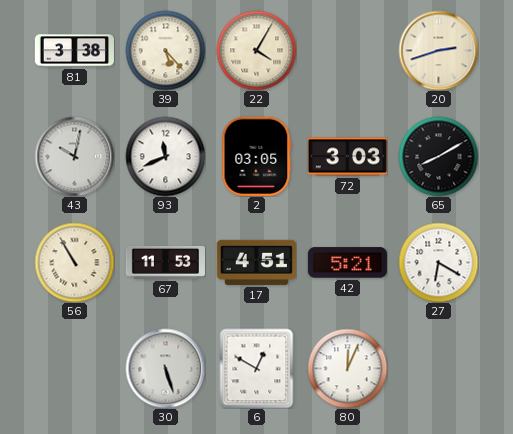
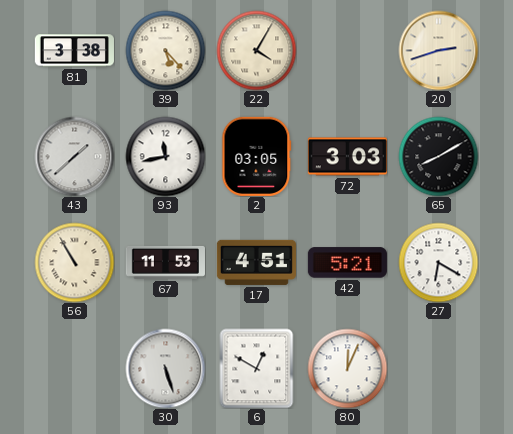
43: 10:02 -> 1:38 (74, 156)
93: 11:41 -> 11:43 (165, 156)
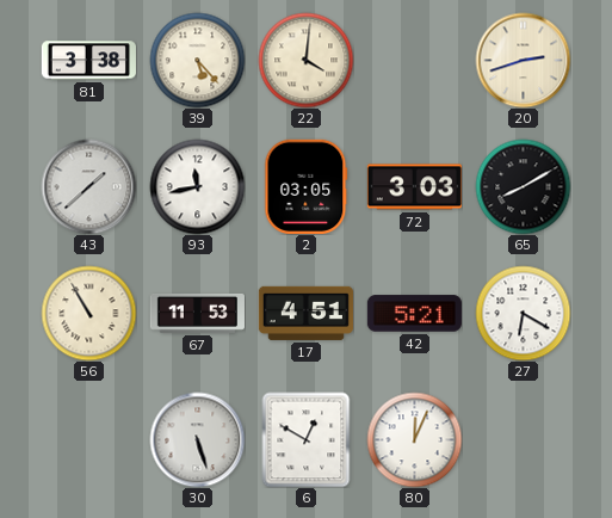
22: 4:05 -> 4:01 (305, 60)
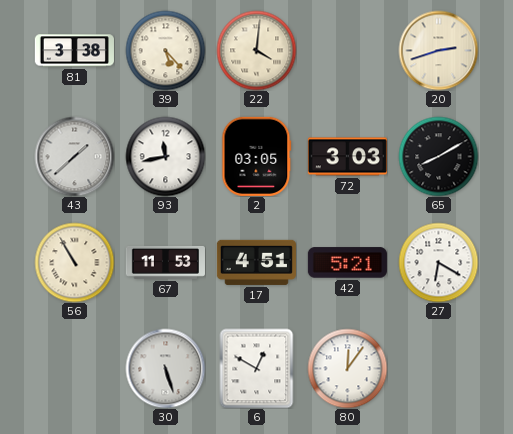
80: 12:04 -> 12:06 (347, 368)
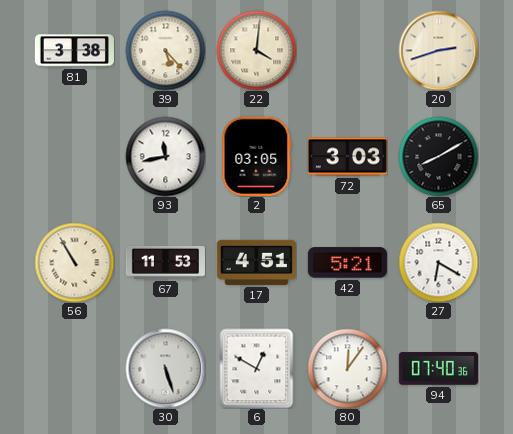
43: 1:38 -> none (74, 156)
94: none -> 07:40 (438, 369)
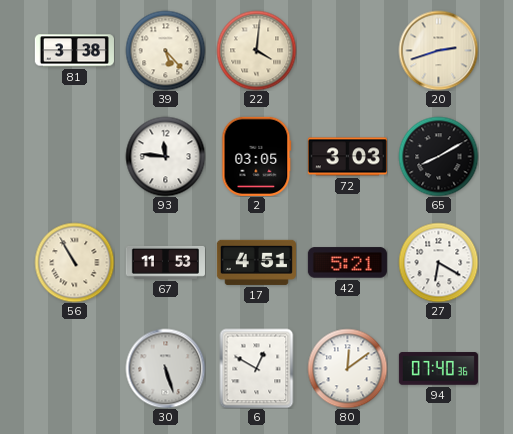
93: 11:43 -> 11:46 (165, 156)
80: 12:06 -> 12:09 (347, 368)
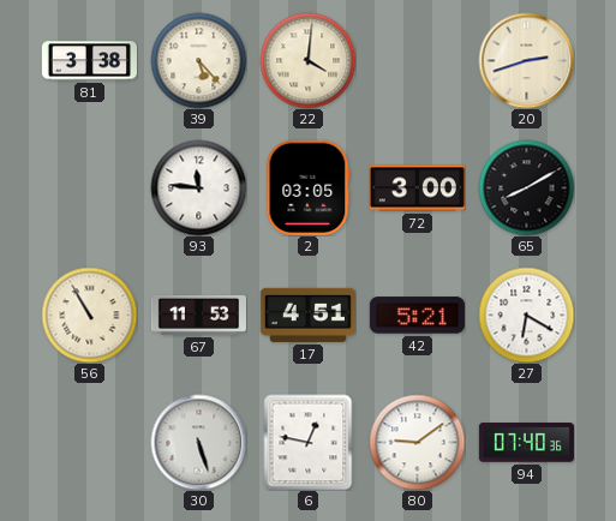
72: 3:03 -> 3:00 (417, 188)
6: 12:50 -> 12:47 (309, 442)
80: 12:09 -> 9:09 (417, 442)
